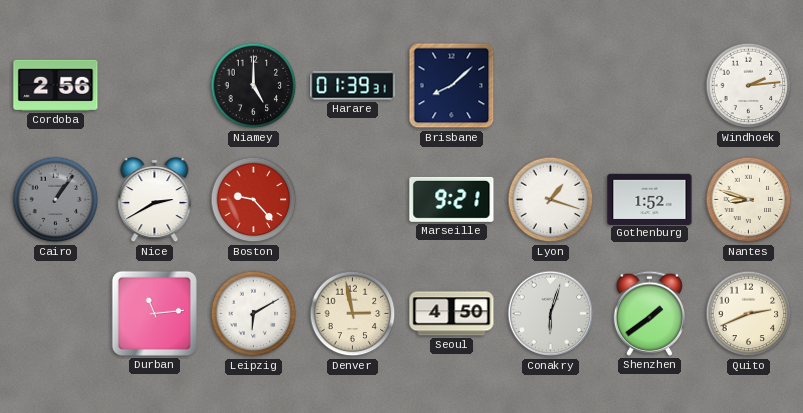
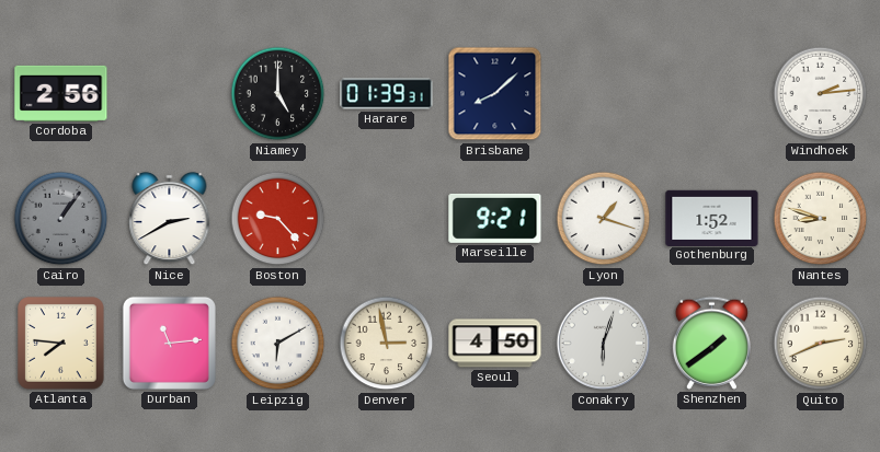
Atlanta: none -> 7:46 (61, 344)
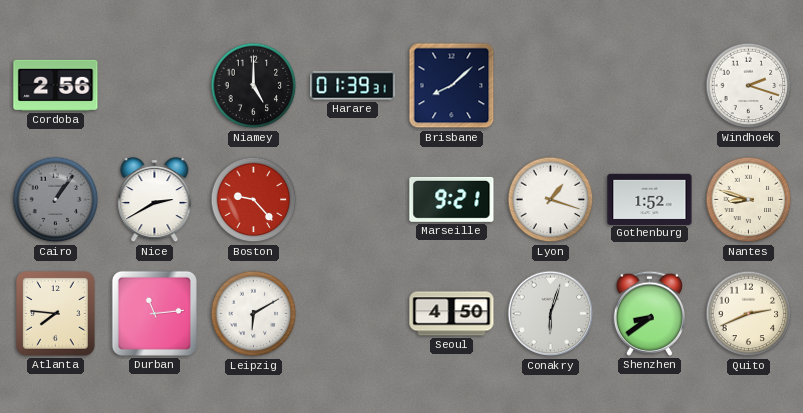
Windhoek: 2:14 -> 2:18 (749, 86)
Denver: 2:58 -> none (387, 344)
Shenzhen: 1:39 -> 8:39 (649, 313)
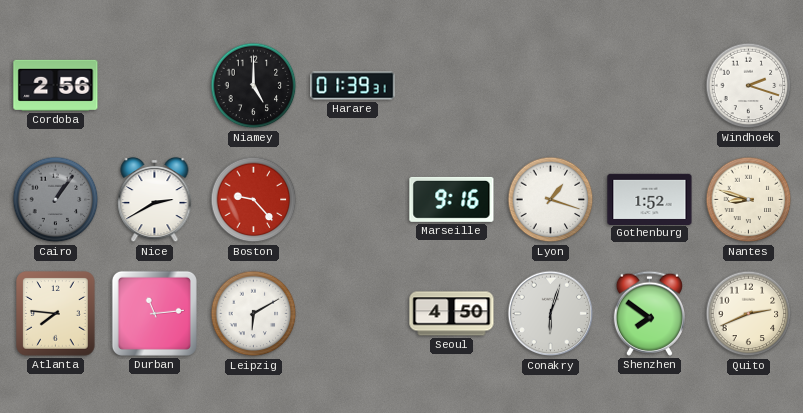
Brisbane: 8:08 -> none (452, 86)
Marseille: 9:21 -> 9:16 (452, 199)
Shenzhen: 8:39 -> 7:51 (649, 313)
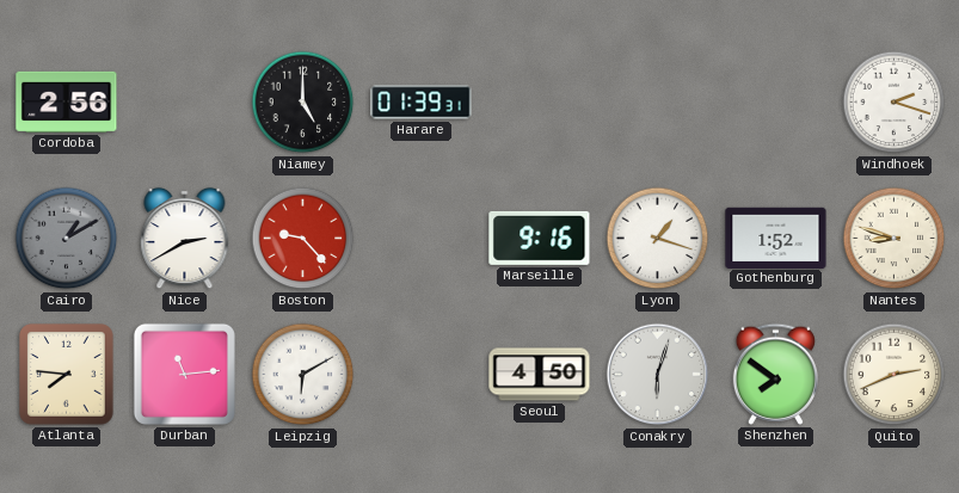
Cairo: 1:06 -> 1:10 (67, 239)
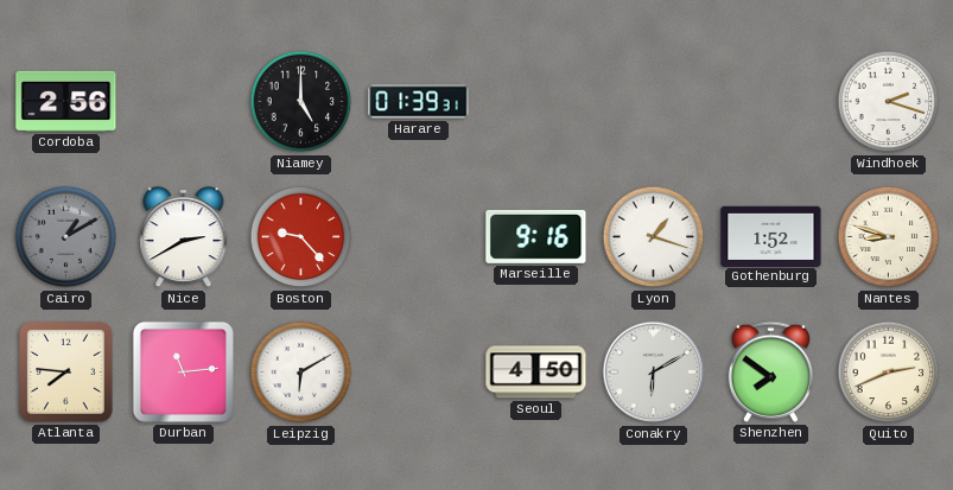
Conakry: 6:03 -> 6:10 (654, 373)
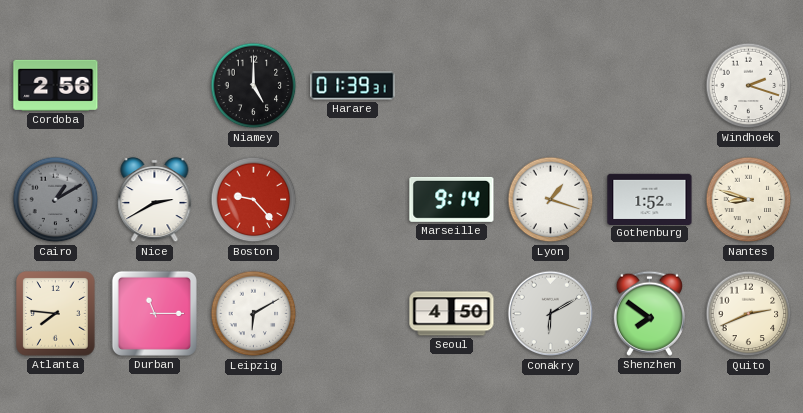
Marseille: 9:16 -> 9:14 (452, 199)
Durban: 11:14 -> 11:15 (154, 313)
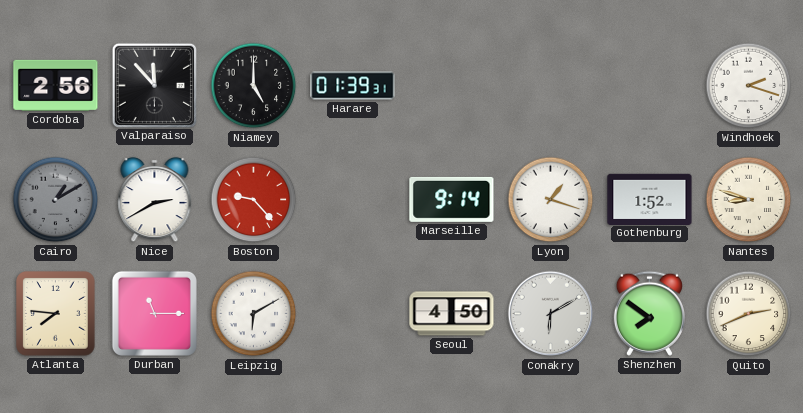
Valparaiso: none -> 11:53 (154, 85)
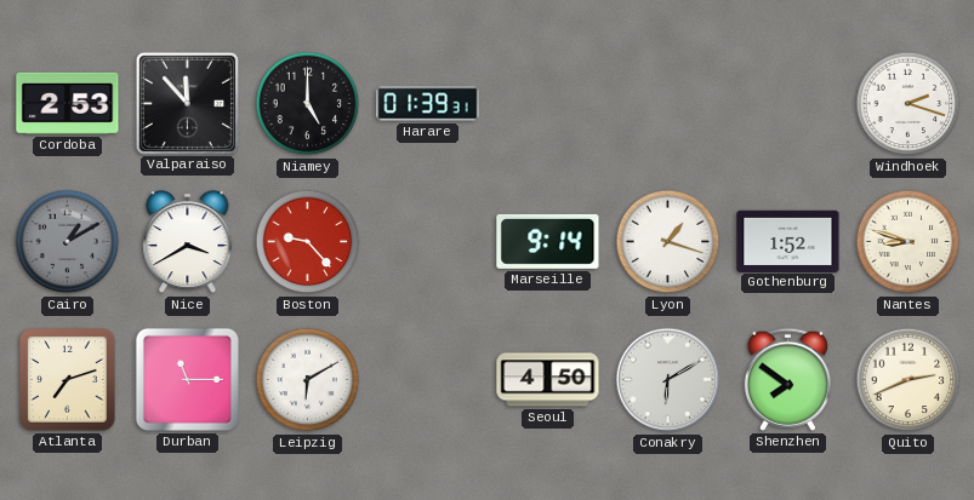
Cordoba: 2:56 -> 2:53 (68, 103)
Nice: 2:40 -> 3:40 (188, 242)
Atlanta: 7:46 -> 7:12 (68, 380)
